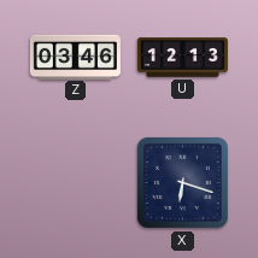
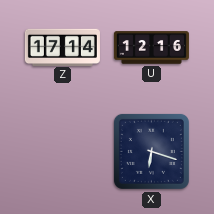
Z: 03:46 -> 17:14 (62, 47)
U: 12:13 -> 12:16 (151, 48)
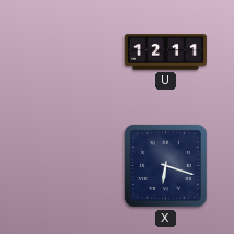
Z: 17:14 -> none (62, 47)
U: 12:16 -> 12:11 (165, 52)
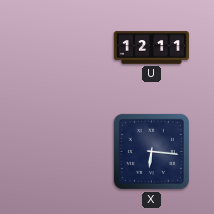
X: 6:18 -> 6:16 (151, 151)
